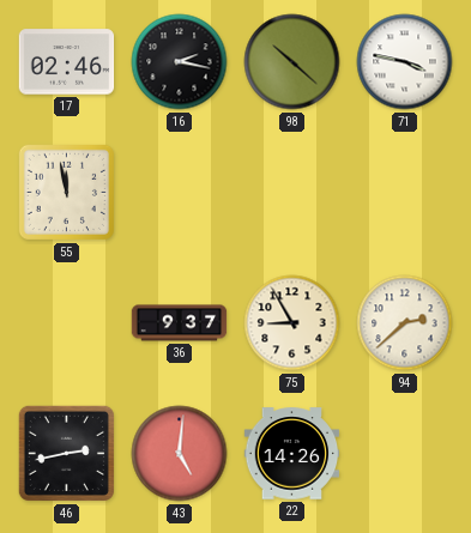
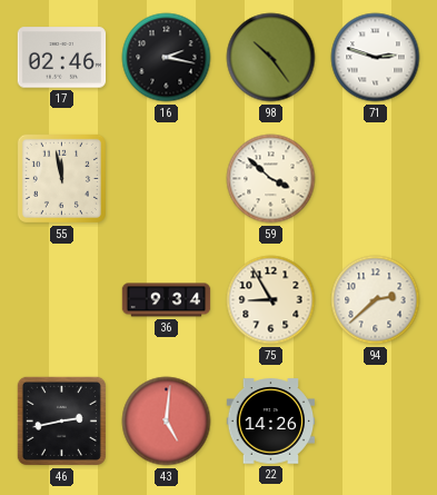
98: 10:22 -> 10:24 (271, 58)
71: 3:47 -> 2:48 (376, 58)
59: none -> 3:52 (271, 179)
36: 9:37 -> 9:34 (167, 300)
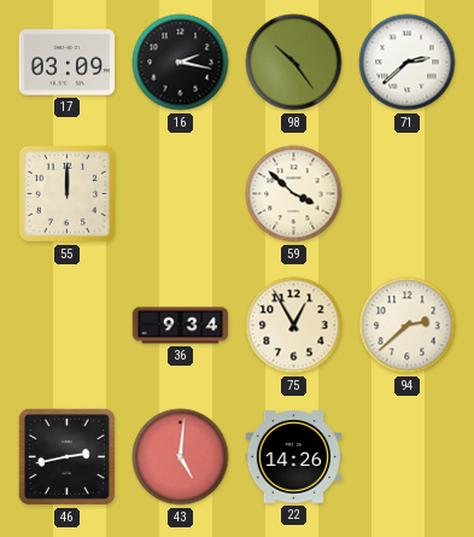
17: 02:46 -> 03:09 (68, 63)
71: 2:48 -> 2:38 (408, 63)
55: 11:58 -> 12:00 (66, 193)
75: 8:55 -> 12:55 (294, 326)
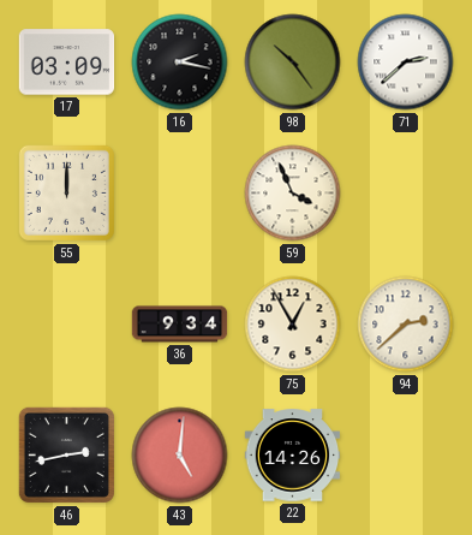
59: 3:52 -> 3:56 (293, 194)
